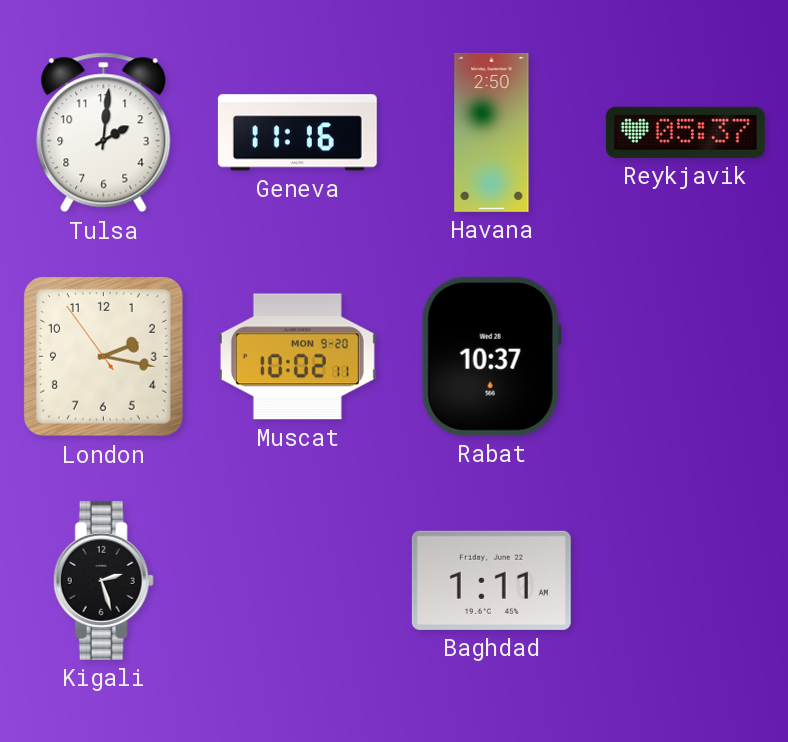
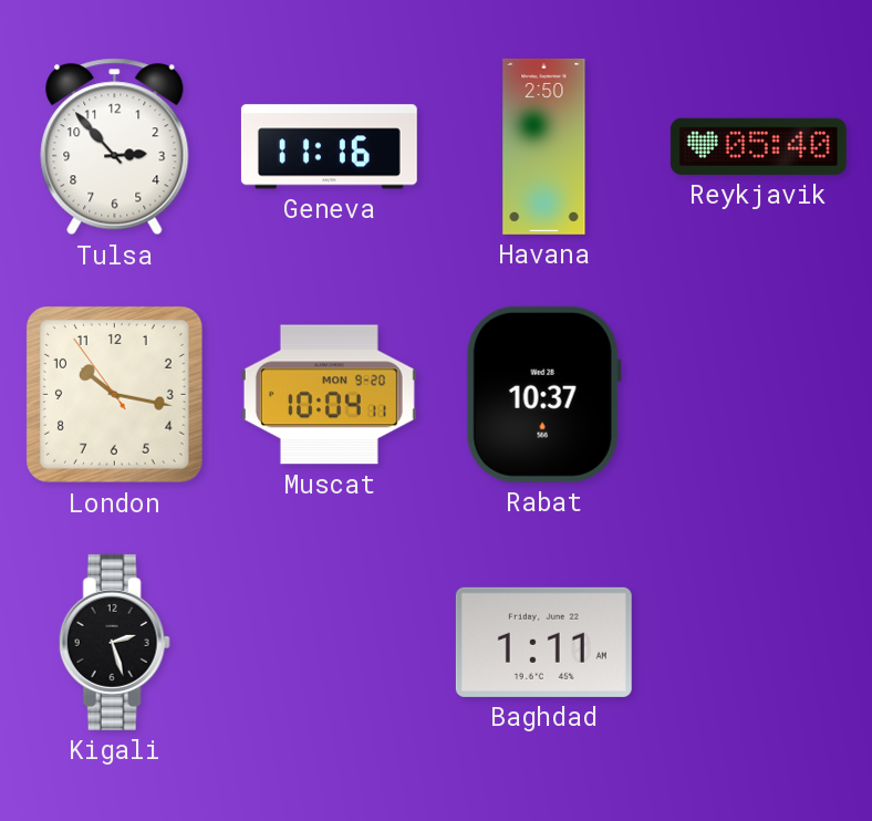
Tulsa: 2:01 -> 2:53 (115, 147)
Reykjavik: 05:37 -> 05:40 (758, 146)
London: 2:16 -> 10:16 (114, 394)
Muscat: 10:02 -> 10:04 (329, 395)
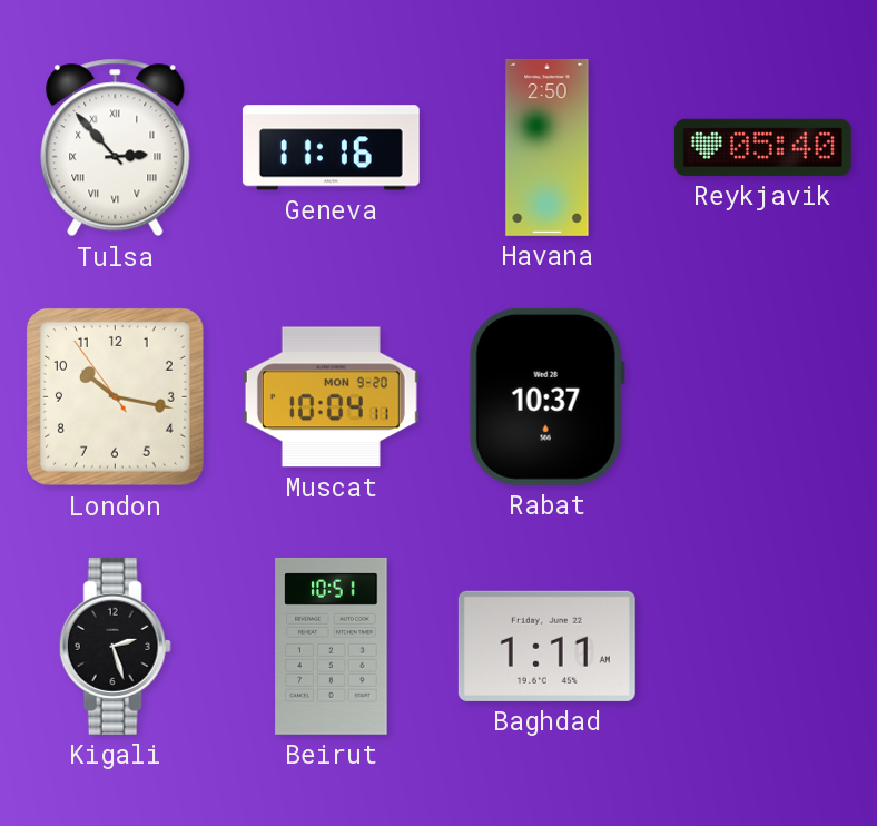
Tulsa numerals: Arabic -> Roman (116, 148)
Beirut: none -> 10:51 (332, 646)
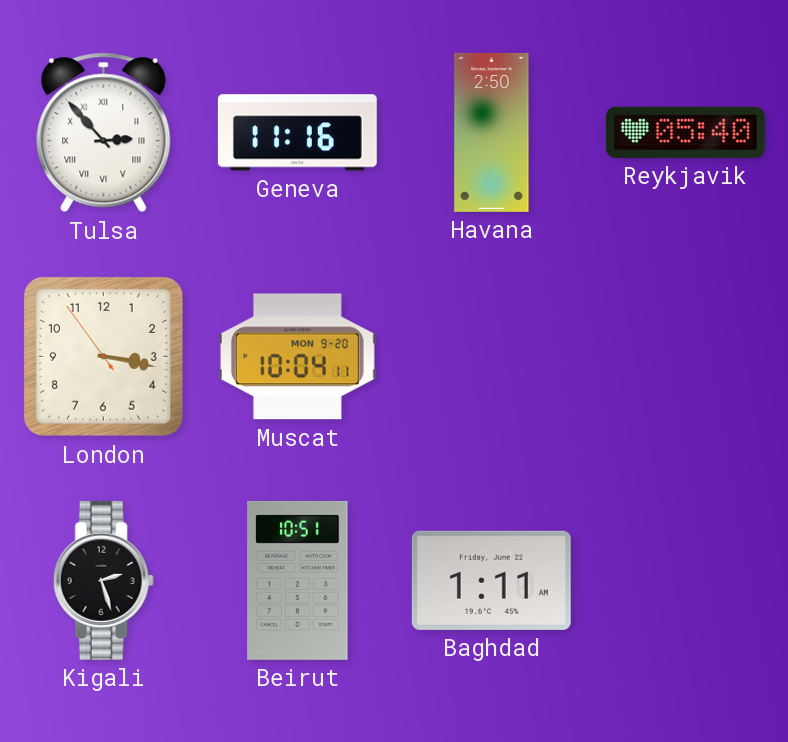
London: 10:16 -> 3:16 (103, 356)
Rabat: 10:37 -> none (546, 396)
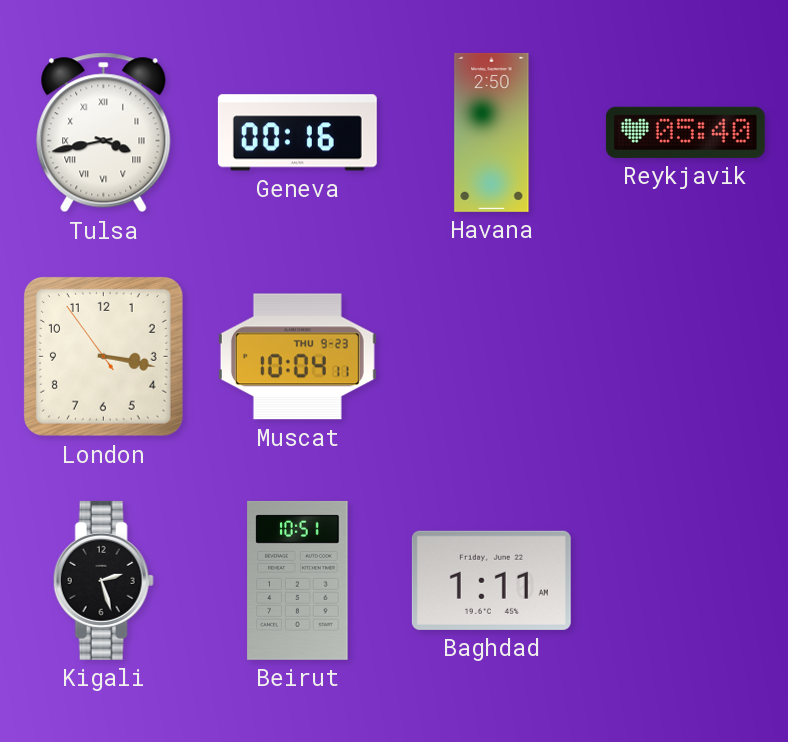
Tulsa: 2:53 -> 3:43 (104, 133)
Geneva: 11:16 -> 00:16 (297, 133)
Muscat date: MON 9-20 -> THU 9-23 (297, 357)
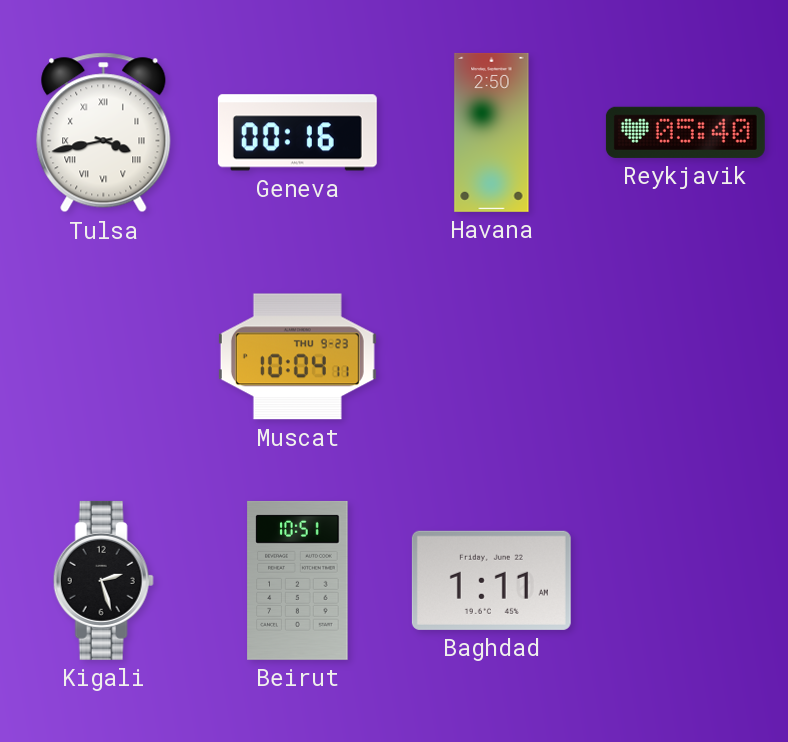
London: 3:16 -> none (103, 356)
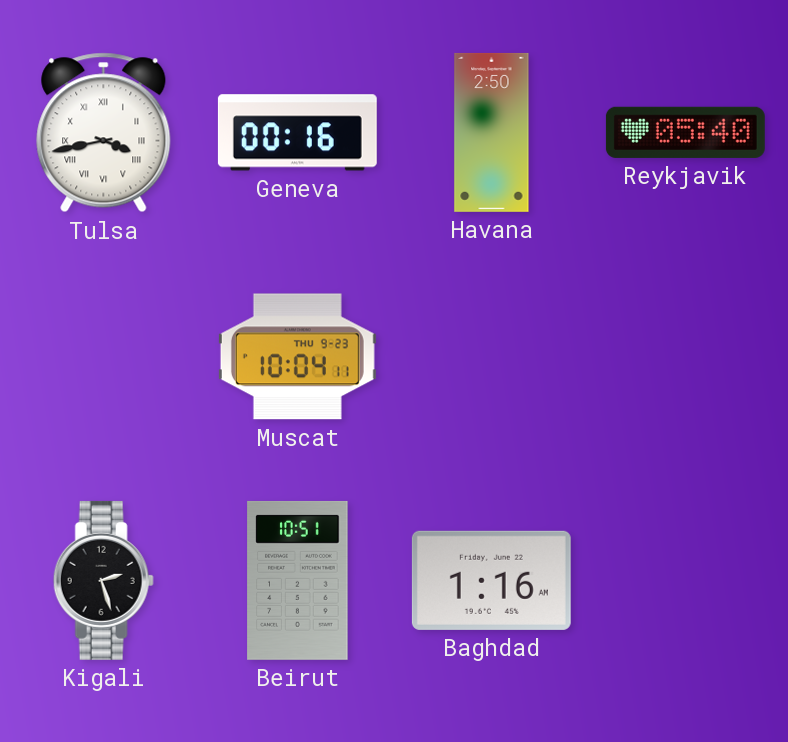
Baghdad: 1:11 -> 1:16 (491, 580)
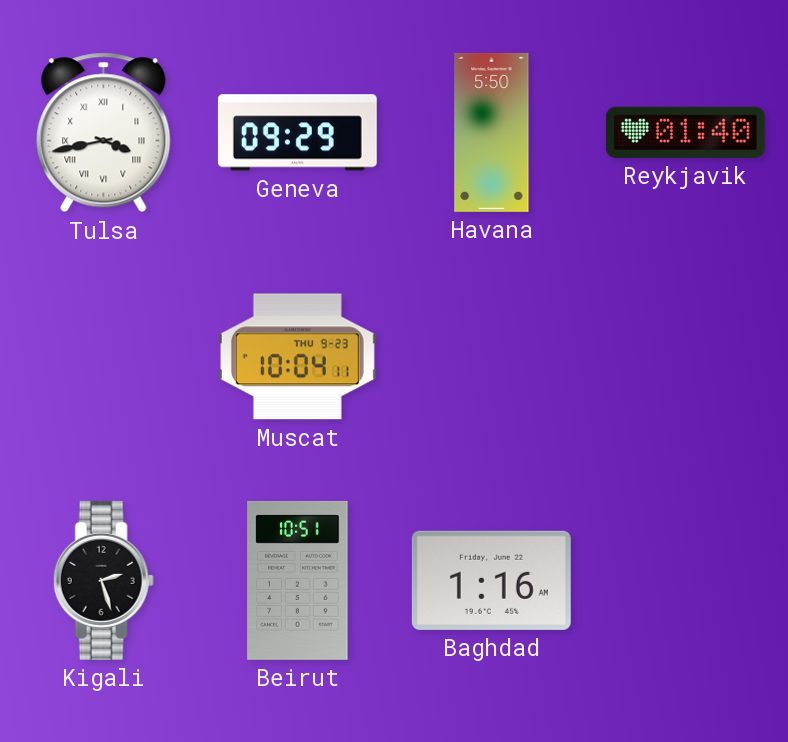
Geneva: 00:16 -> 09:29 (297, 133)
Havana: 2:50 -> 5:50 (492, 132)
Reykjavik: 05:40 -> 01:40 (685, 132)
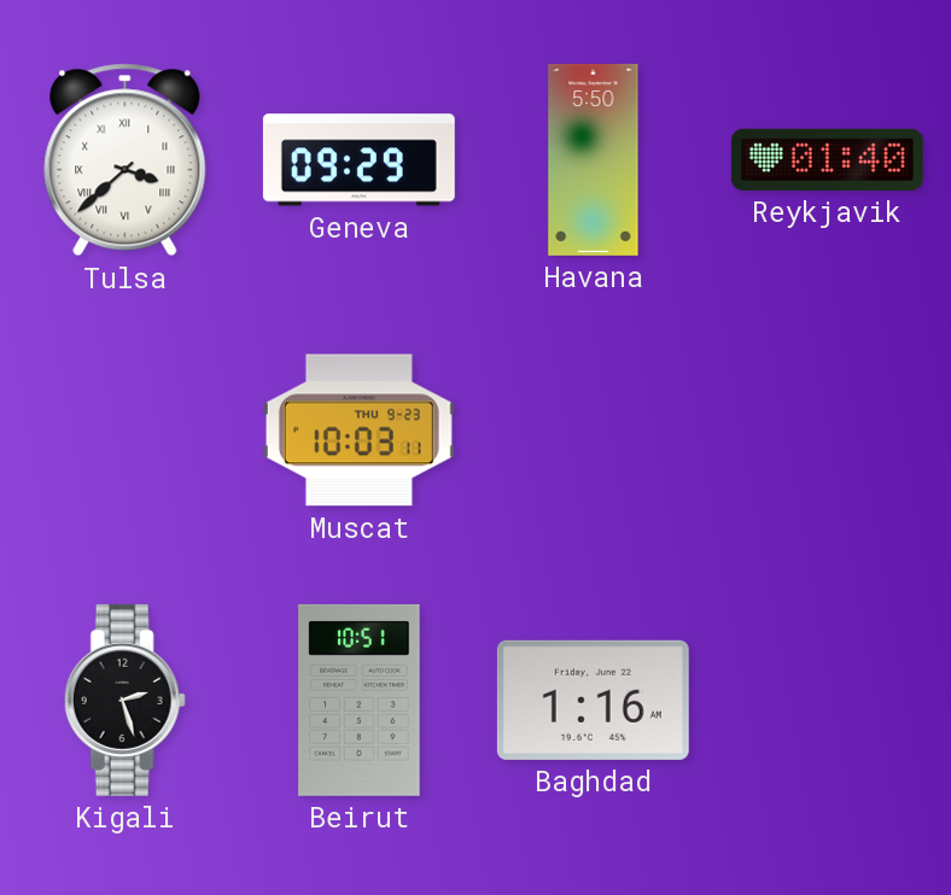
Tulsa: 3:43 -> 3:38 (126, 160)
Muscat: 10:04 -> 10:03 (358, 431)
